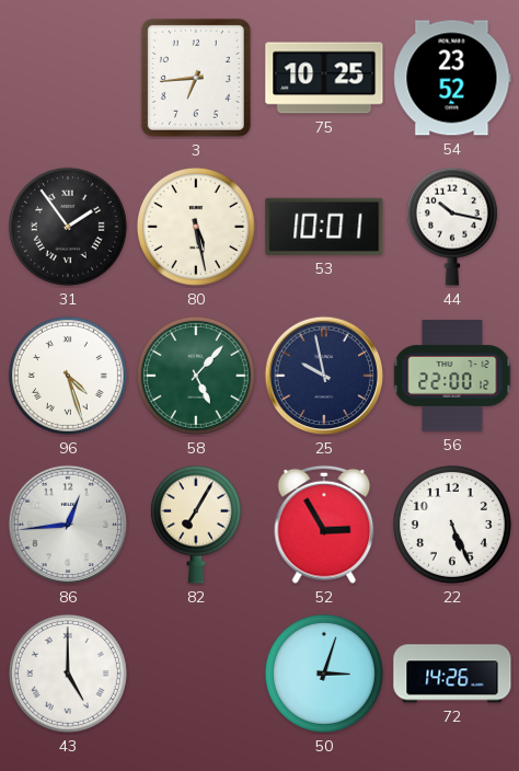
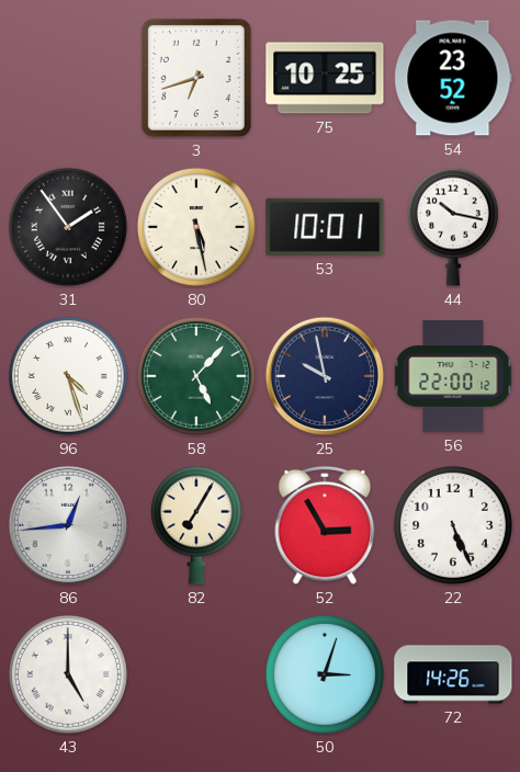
3: 6:44 -> 6:42 (196, 78)
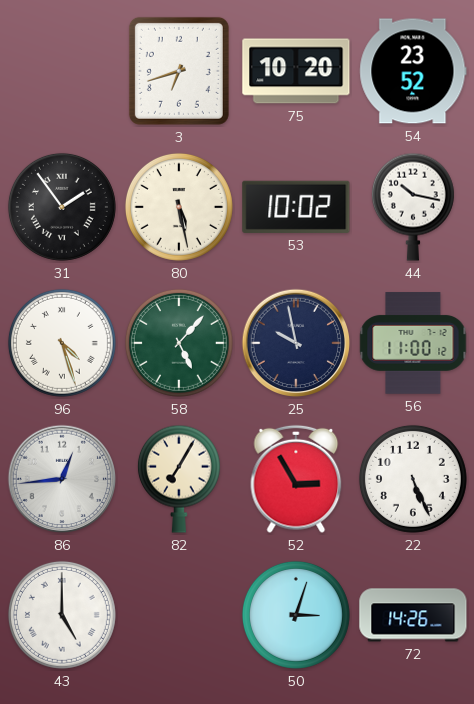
75: 10:25 -> 10:20 (296, 71)
53: 10:01 -> 10:02 (296, 207)
56: 22:00 -> 11:00 (413, 343)
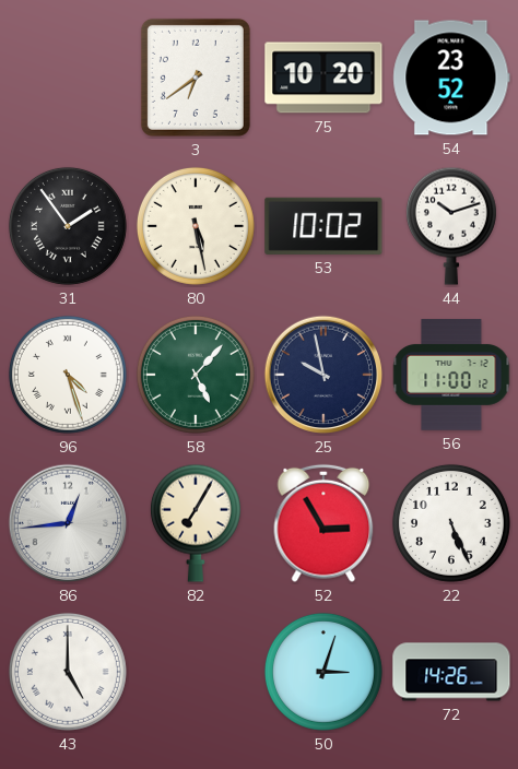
3: 6:42 -> 6:39 (196, 78)
44: 10:17 -> 10:12 (451, 226)
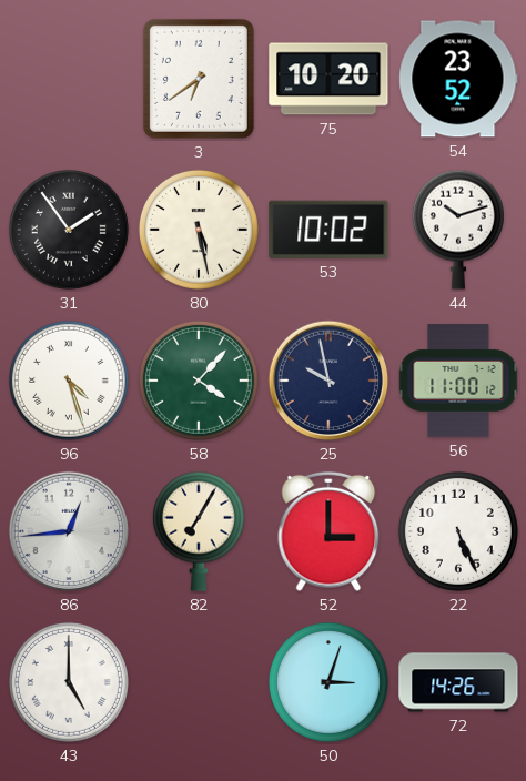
58: 5:07 -> 4:07 (199, 381)
52: 2:55 -> 3:00 (328, 531)
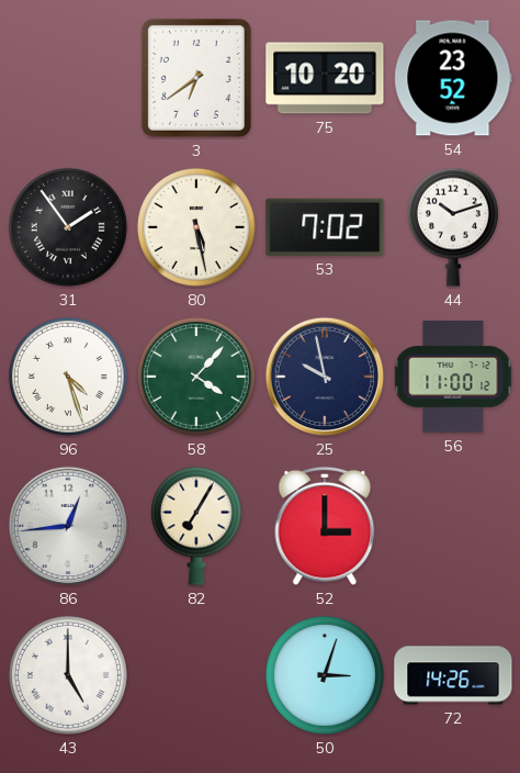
53: 10:02 -> 7:02 (325, 227)
22: 5:26 -> none (458, 531)
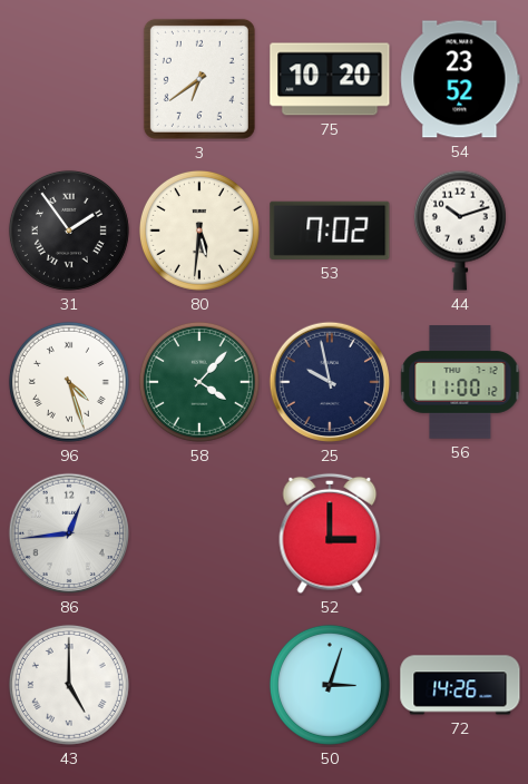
80: 5:28 -> 5:31 (199, 231)
82: 7:05 -> none (196, 526)
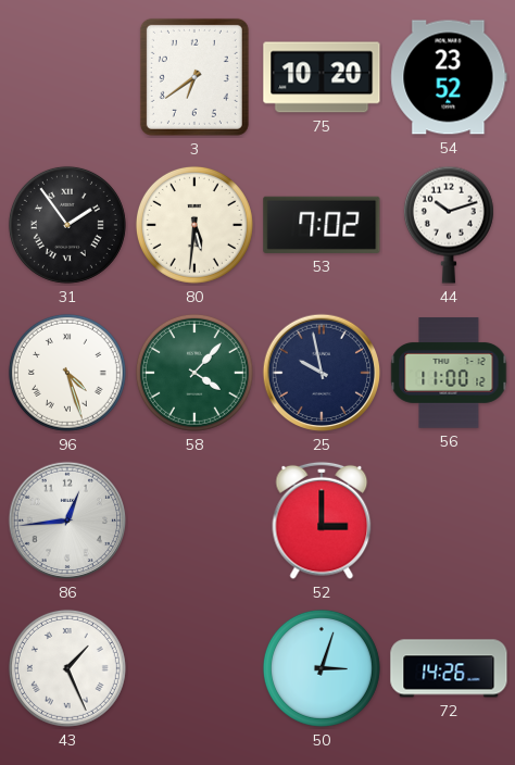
43: 5:00 -> 1:26 (67, 668)
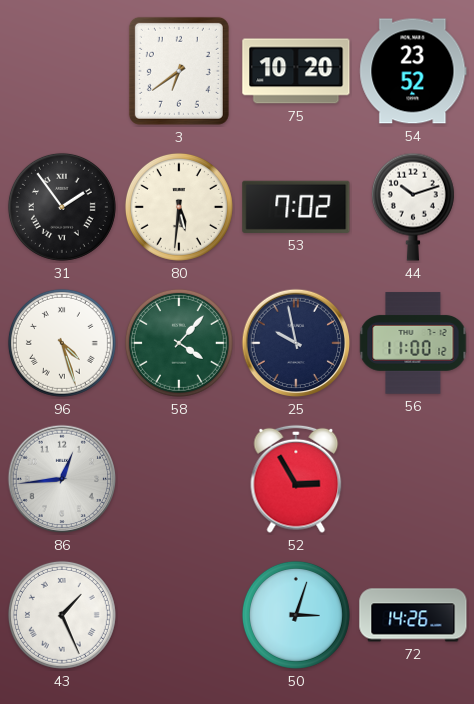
52: 3:00 -> 2:55 (296, 479)
